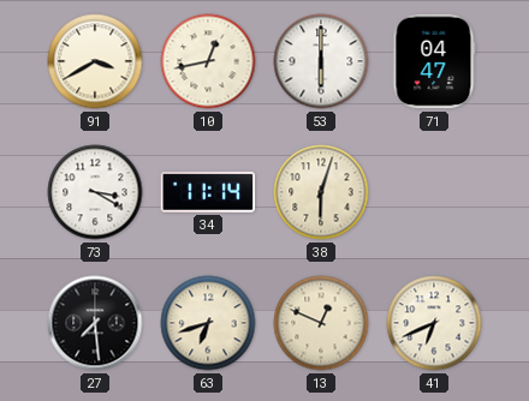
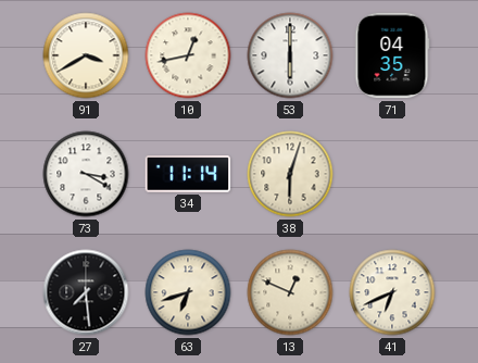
71: 04:47 -> 04:35 (392, 55)
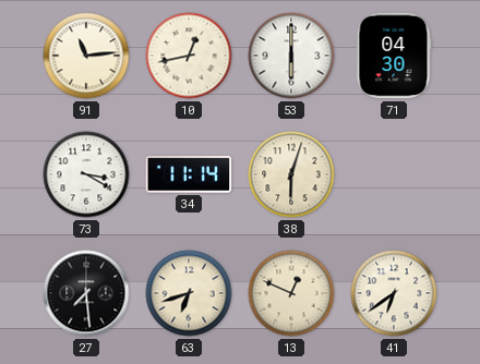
91: 3:40 -> 11:14 (86, 56)
71: 04:35 -> 04:30 (394, 56)
41: 6:41 -> 6:39 (394, 293)
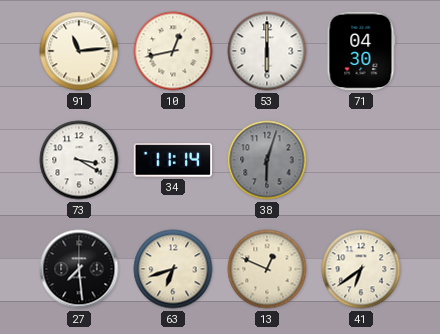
38 dial: cream -> grey (267, 160)
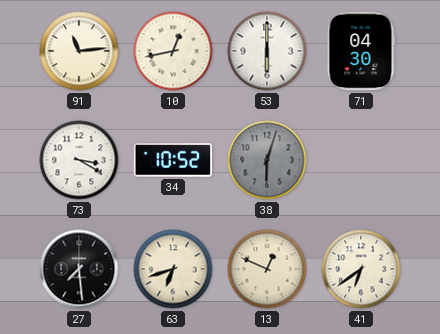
34: 11:14 -> 10:52 (173, 161)
